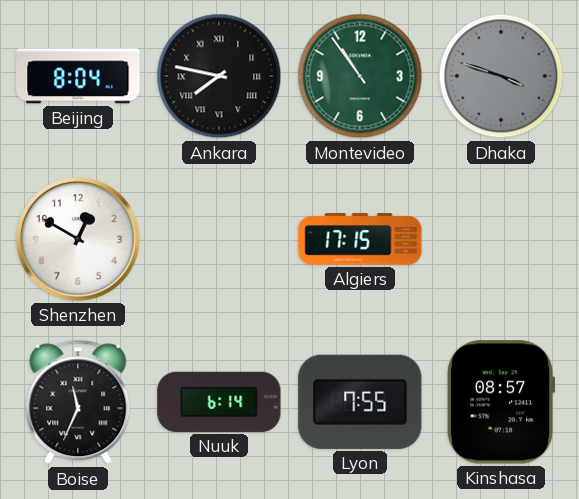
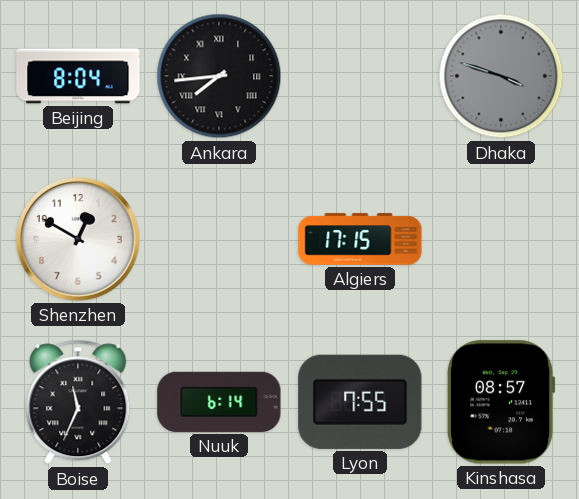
Ankara: 7:47 -> 7:44 (219, 76)
Montevideo: 10:54 -> none (360, 76)
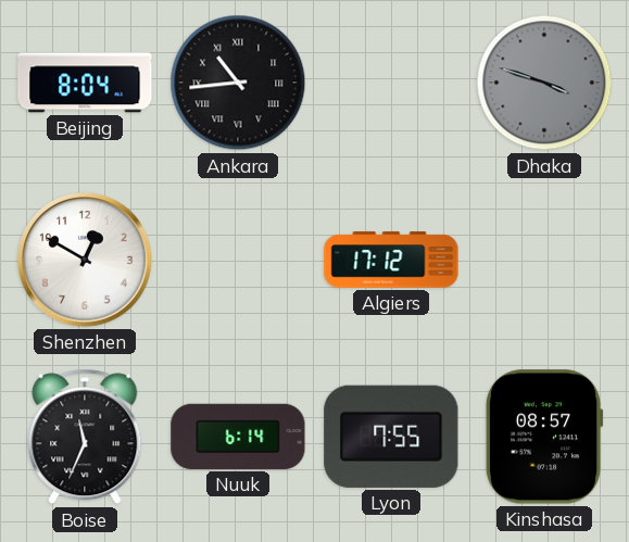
Ankara: 7:44 -> 10:44 (238, 83)
Algiers: 17:15 -> 17:12 (391, 260)
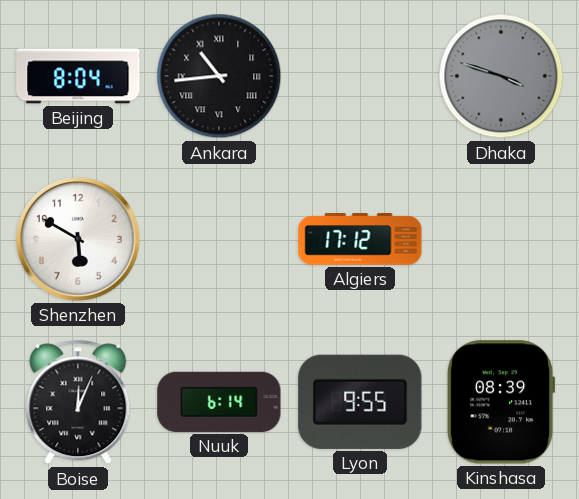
Shenzhen: 12:50 -> 5:50 (79, 240)
Boise: 11:34 -> 12:04 (78, 402)
Lyon: 7:55 -> 9:55 (360, 402)
Kinshasa: 08:57 -> 08:39 (501, 402)
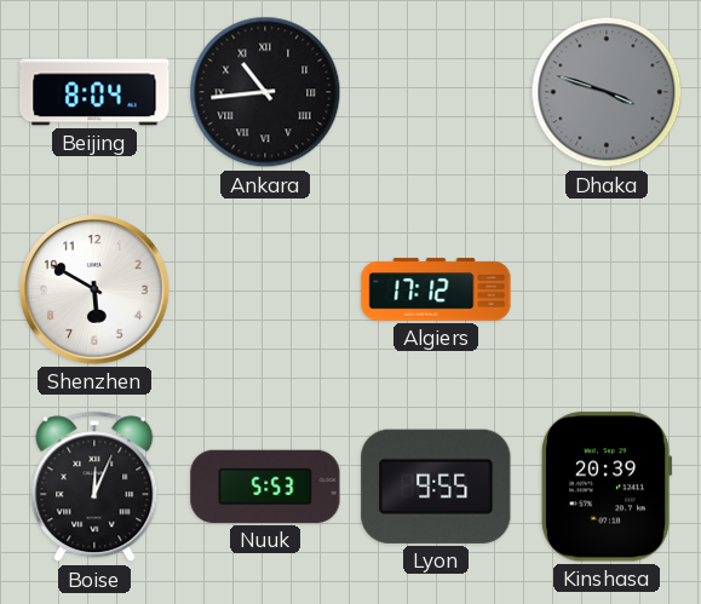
Nuuk: 6:14 -> 5:53 (265, 487)
Kinshasa: 08:39 -> 20:39 (607, 487)
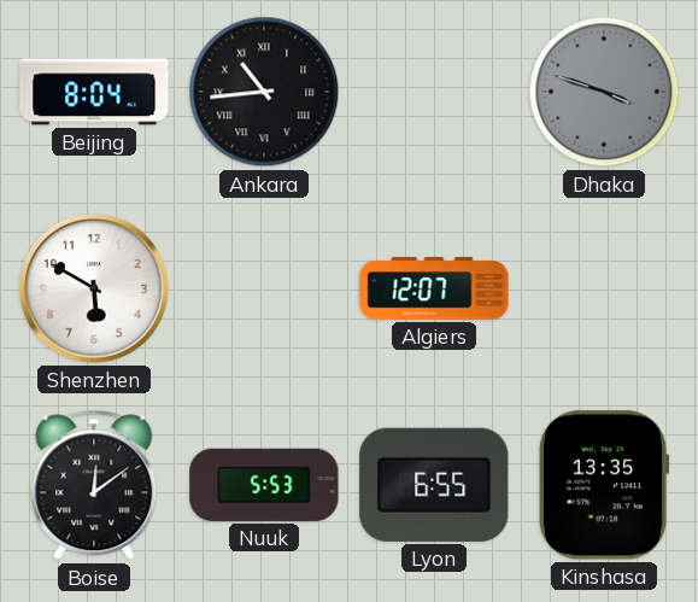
Algiers: 17:12 -> 12:07 (434, 288)
Boise: 12:04 -> 12:09 (94, 485)
Lyon: 9:55 -> 6:55 (434, 485)
Kinshasa: 20:39 -> 13:35 (604, 485)
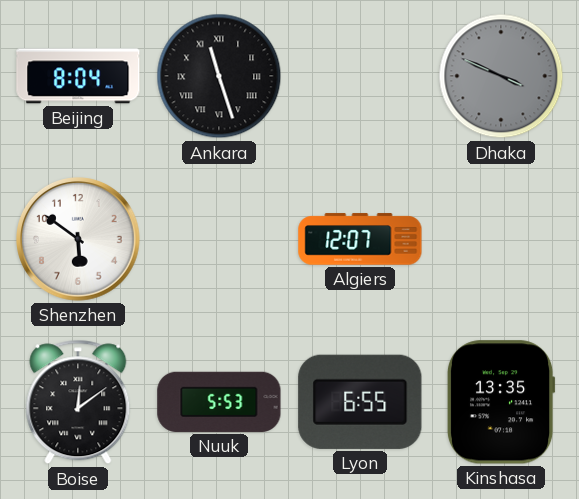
Ankara: 10:44 -> 11:27 (219, 76)
Dhaka: 3:48 -> 3:49 (501, 76)
Shenzhen: 5:50 -> 5:51 (79, 240)
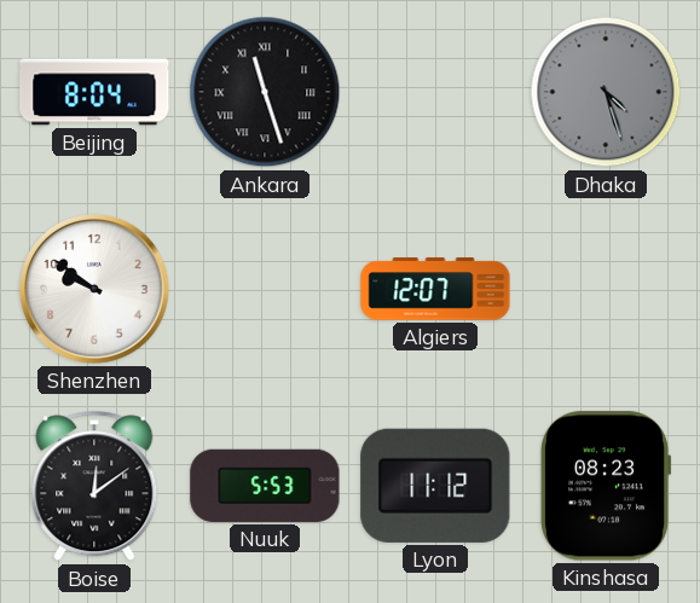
Dhaka: 3:49 -> 4:27 (606, 92)
Shenzhen: 5:51 -> 9:51 (96, 290)
Lyon: 6:55 -> 11:12 (435, 486)
Kinshasa: 13:35 -> 08:23 (606, 486)
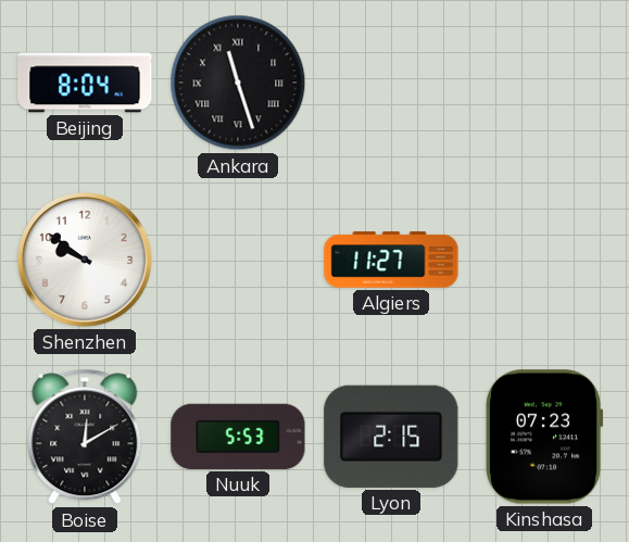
Dhaka: 4:27 -> none (606, 92)
Algiers: 12:07 -> 11:27 (391, 260)
Boise: 12:09 -> 12:10 (85, 437)
Lyon: 11:12 -> 2:15 (391, 437)
Kinshasa: 08:23 -> 07:23 (544, 437)
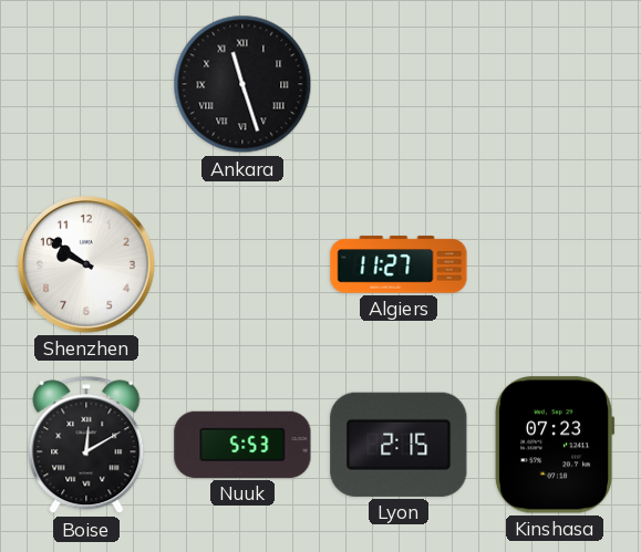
Beijing: 8:04 -> none (85, 83)
